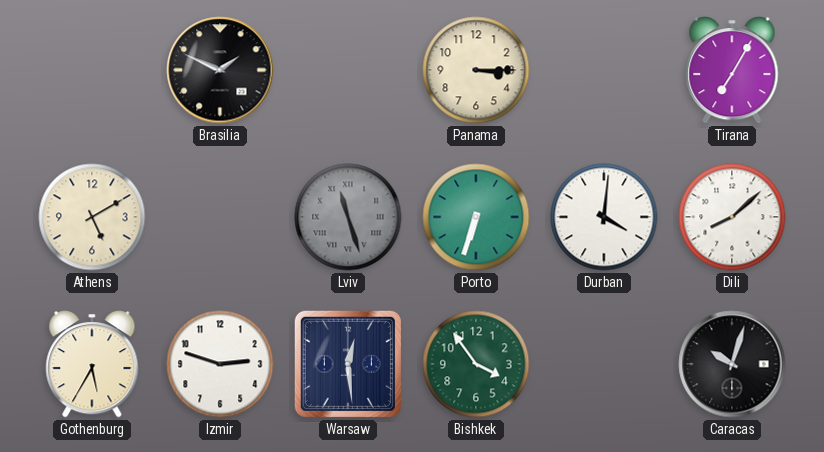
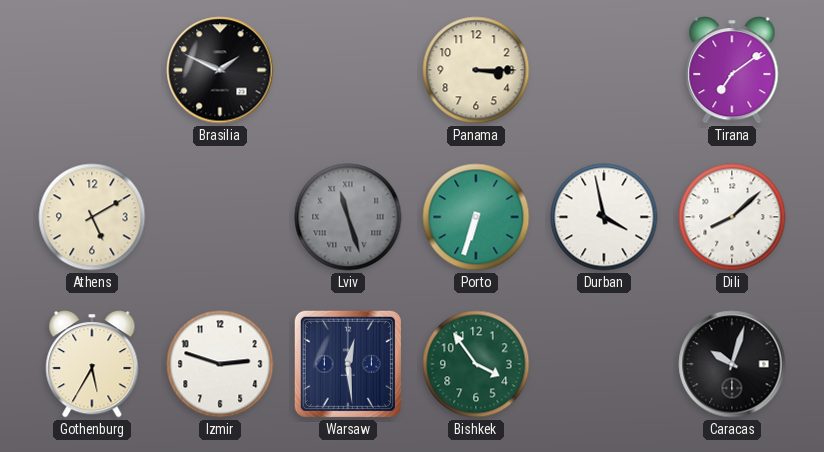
Tirana: 7:05 -> 7:09 (732, 71)
Durban: 4:01 -> 3:58 (604, 217)
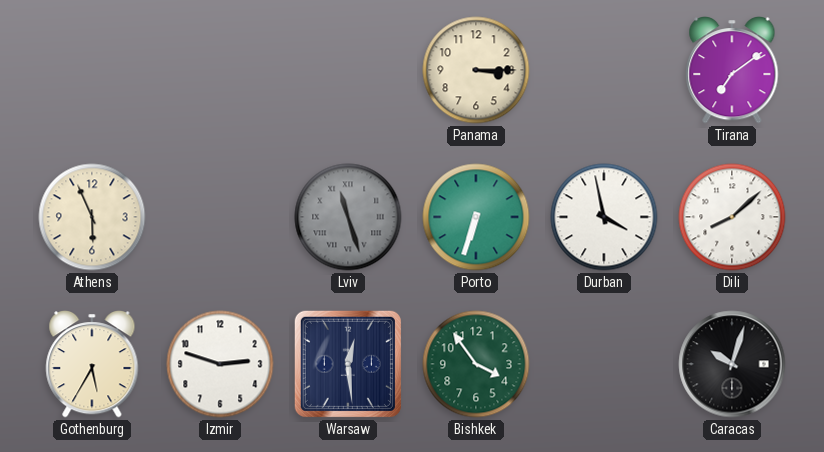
Brasilia: 1:49 -> none (220, 70)
Athens: 5:10 -> 5:56 (92, 217)
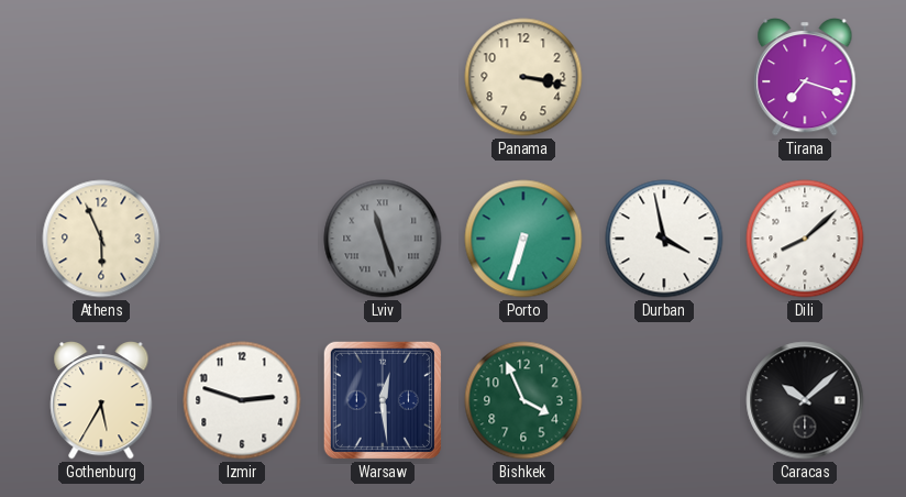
Panama: 3:15 -> 3:17 (523, 77)
Tirana: 7:09 -> 7:18 (805, 78)
Bishkek: 3:54 -> 3:56 (523, 400)
Caracas: 10:03 -> 10:08 (805, 400)
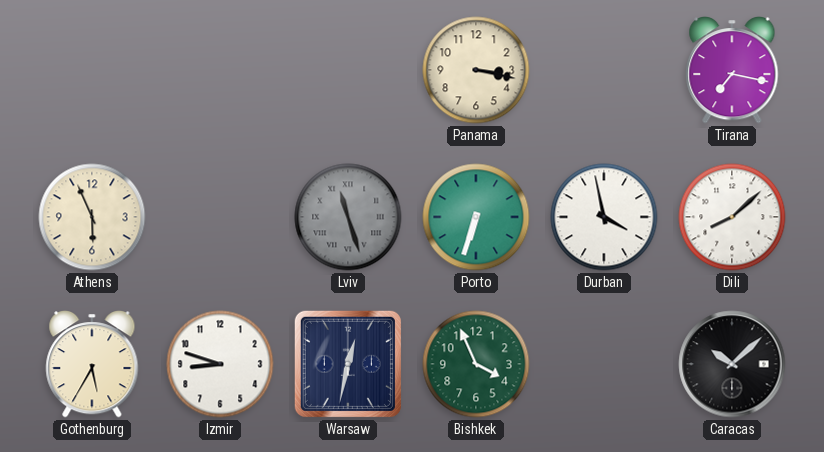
Tirana: 7:18 -> 7:17 (732, 71)
Izmir: 2:48 -> 8:48 (220, 364)
Warsaw: 12:29 -> 12:32 (348, 364)
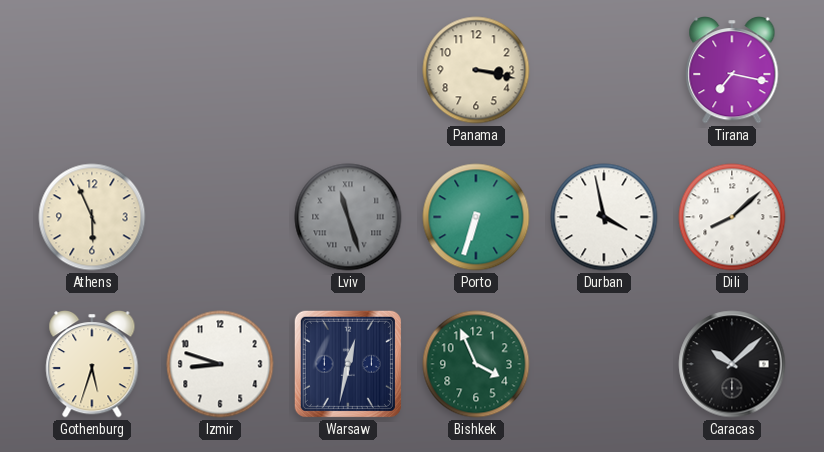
Gothenburg: 5:35 -> 5:33 (92, 365)
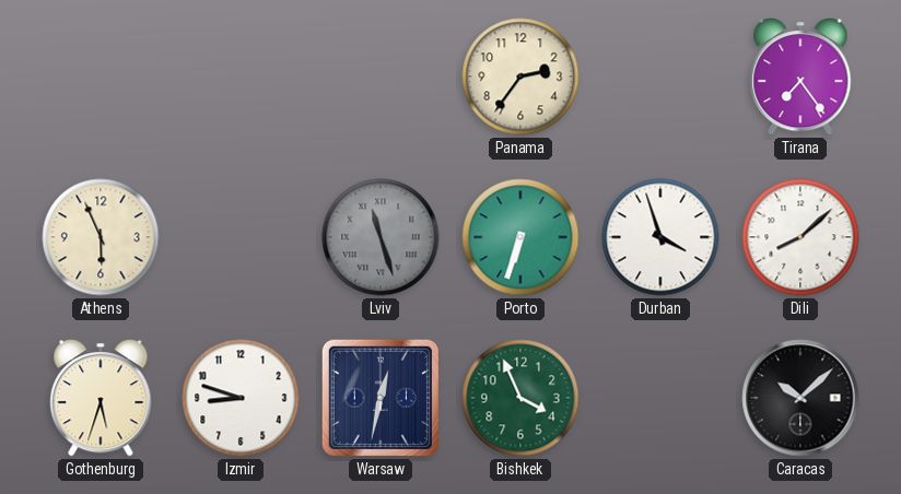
Panama: 3:17 -> 2:36 (520, 77)
Tirana: 7:17 -> 7:24 (800, 78)
Durban: 3:58 -> 3:57 (660, 237)
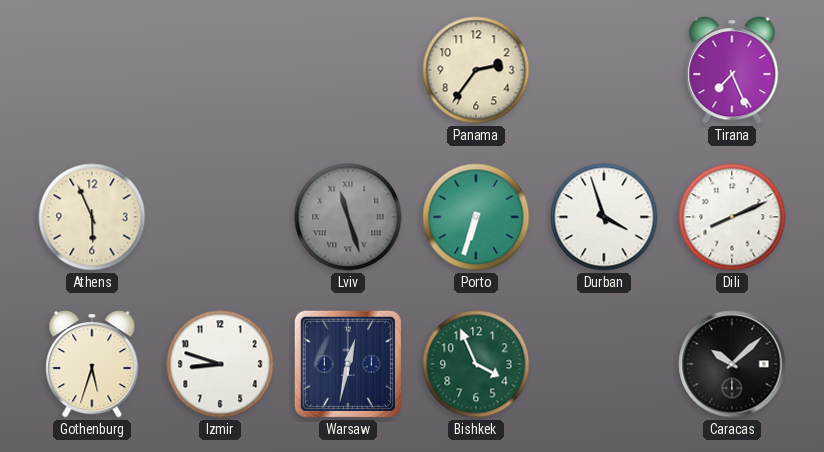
Tirana: 7:24 -> 7:26 (732, 71)
Dili: 8:08 -> 8:11 (732, 217)
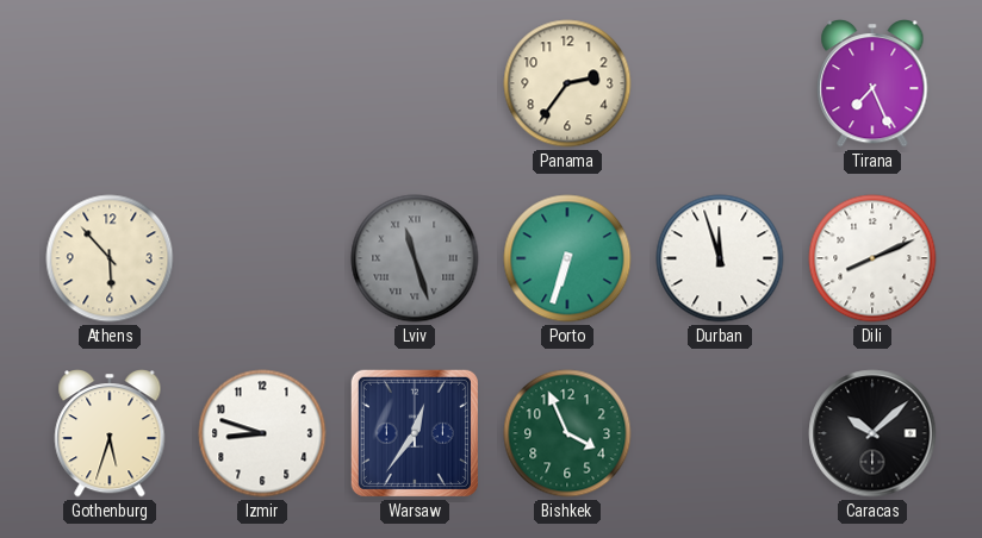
Athens: 5:56 -> 5:53 (110, 258)
Durban: 3:57 -> 11:57 (720, 258)
Warsaw: 12:32 -> 12:36 (415, 433)
